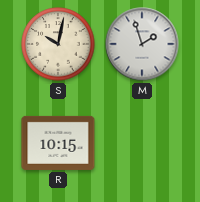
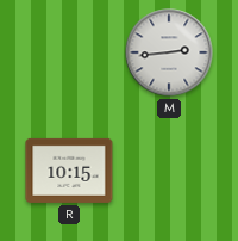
S: 10:02 -> none (58, 44)
M: 1:57 -> 2:44 (169, 52)
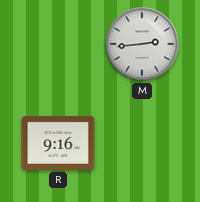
R: 10:15 -> 9:16 (58, 143)
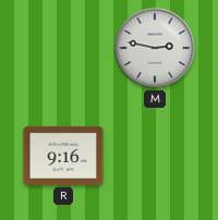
M: 2:44 -> 2:47 (155, 48)
